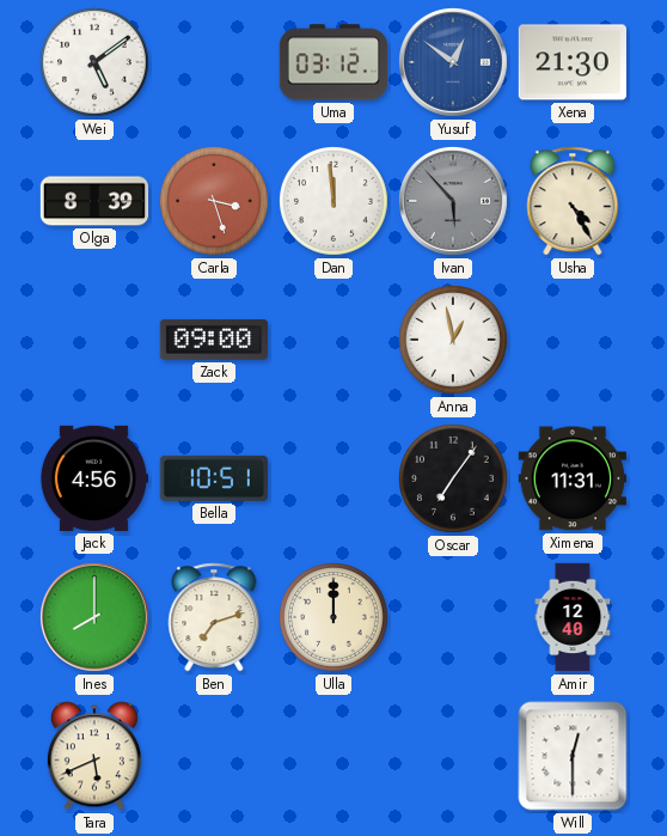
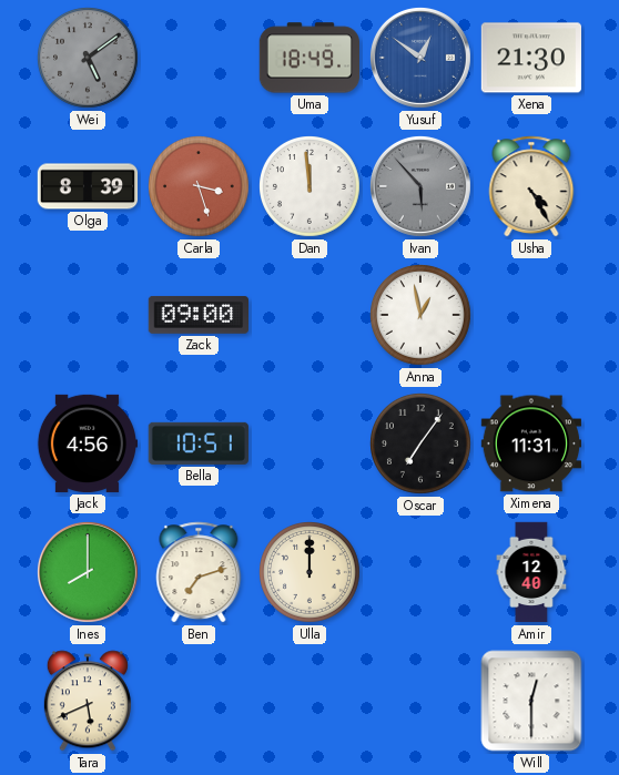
Wei dial: white -> grey (89, 59)
Uma: 03:12 -> 18:49 (308, 58)
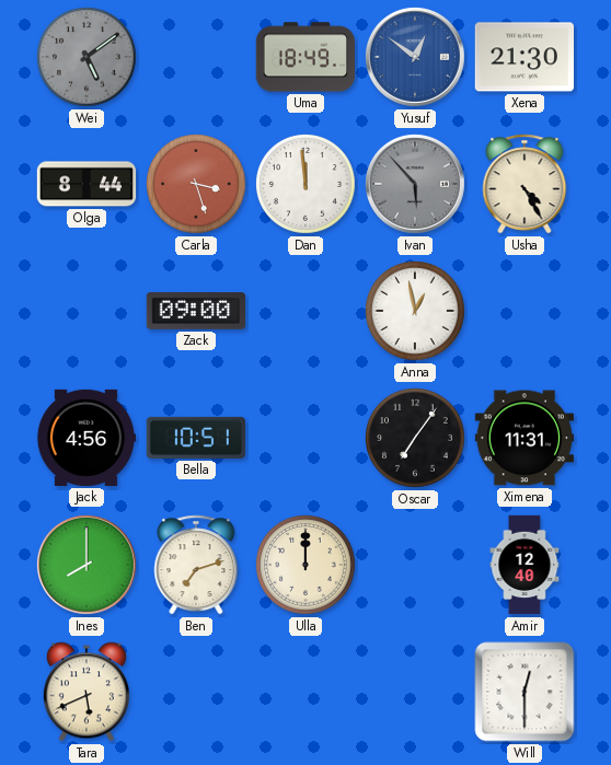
Olga: 8:39 -> 8:44 (87, 184)
